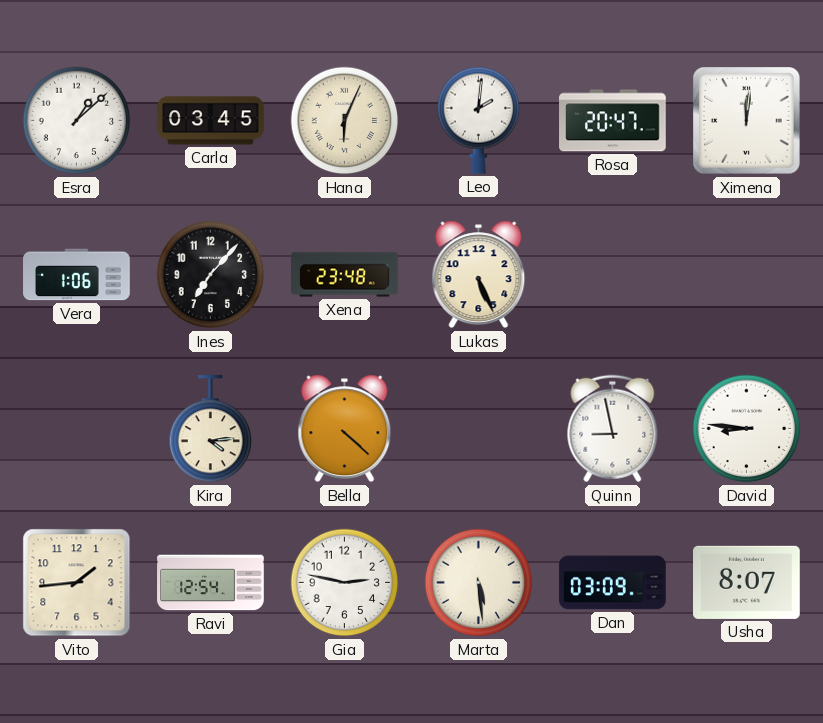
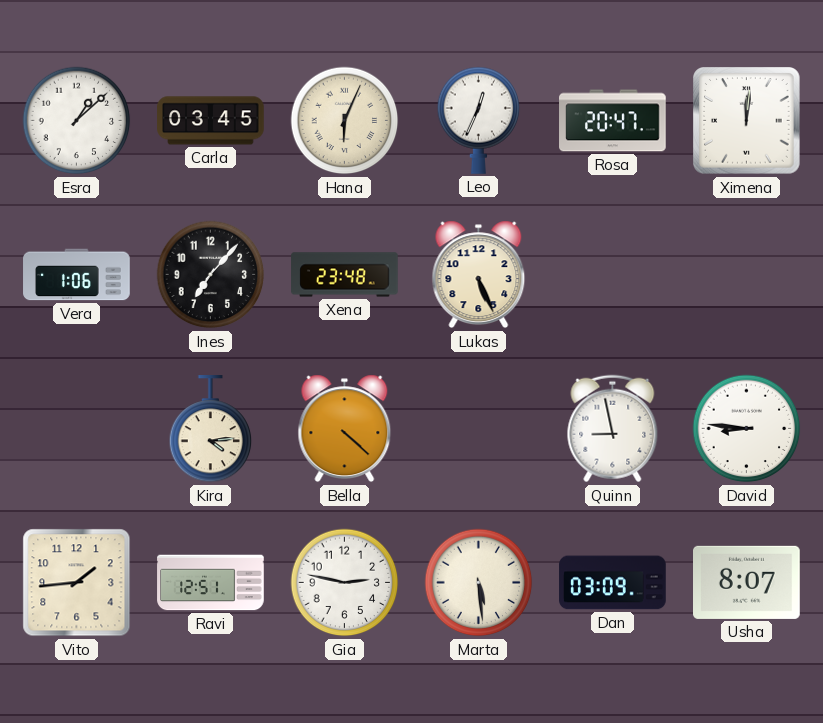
Leo: 2:01 -> 12:34 (479, 120)
Ravi: 12:54 -> 12:51 (211, 583)
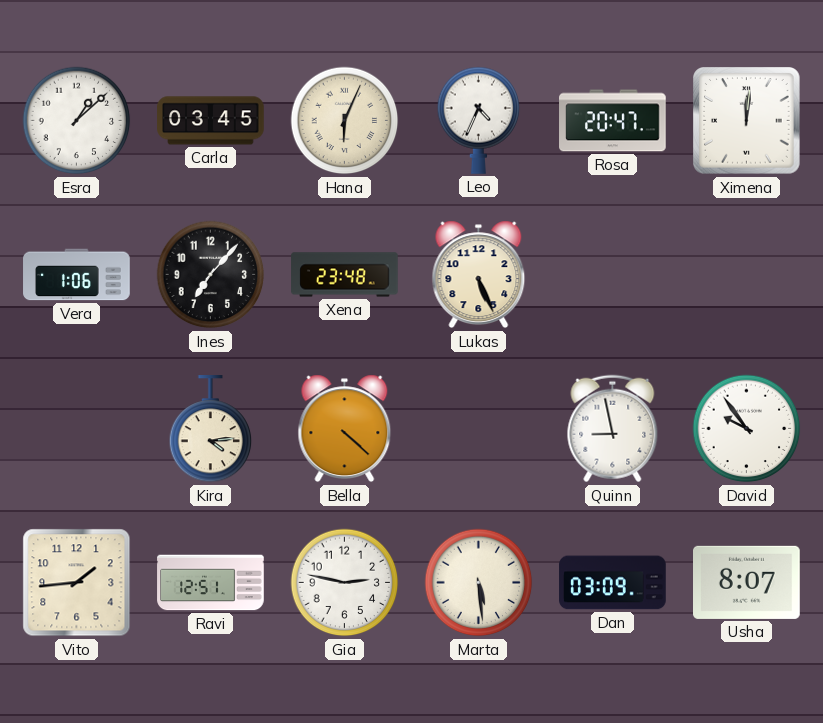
Leo: 12:34 -> 4:34 (479, 120)
David: 8:46 -> 9:54 (747, 429)
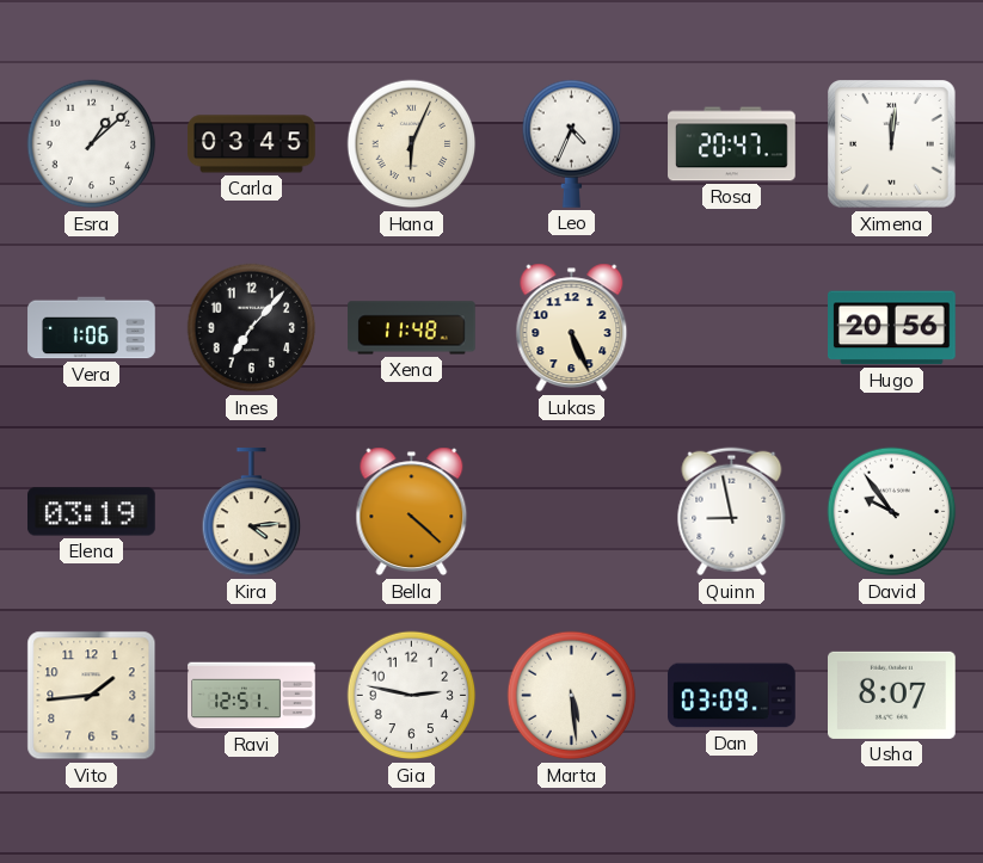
Xena: 23:48 -> 11:48 (412, 328)
Hugo: none -> 20:56 (892, 328)
Elena: none -> 03:19 (92, 512)
